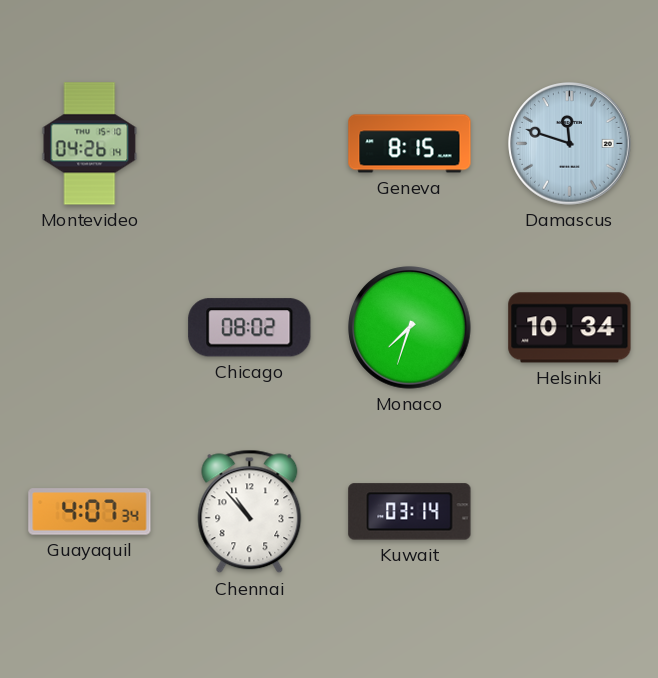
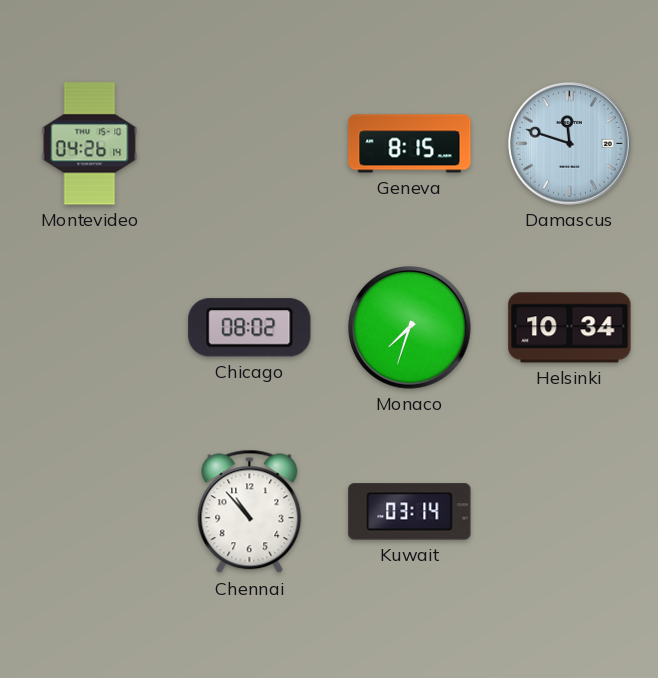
Guayaquil: 4:07 -> none (90, 512)
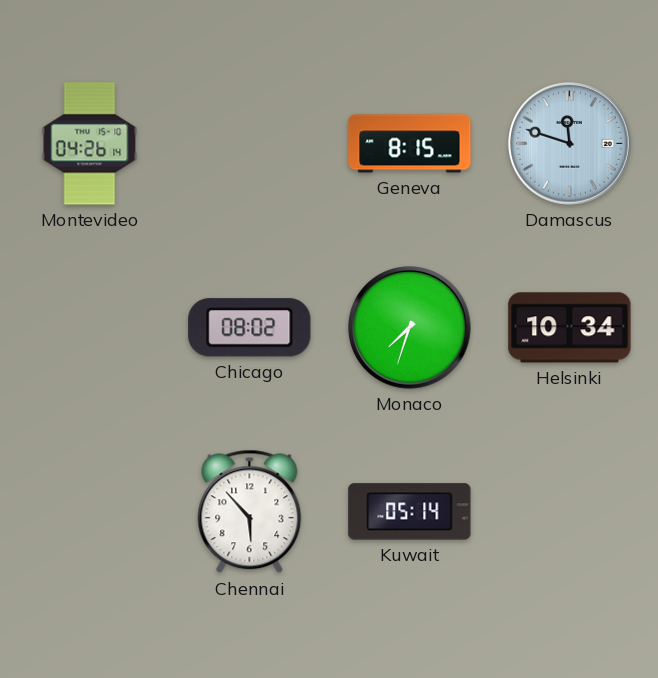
Chennai: 10:53 -> 5:53 (250, 512)
Kuwait: 03:14 -> 05:14 (410, 512)
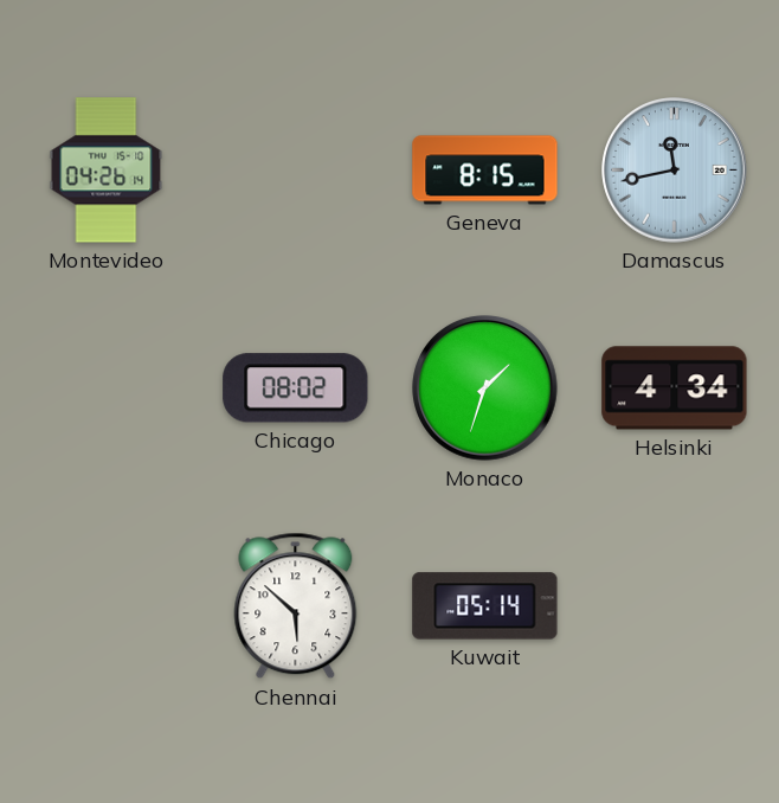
Damascus: 11:48 -> 11:43 (675, 171)
Monaco: 7:33 -> 1:33 (485, 388)
Helsinki: 10:34 -> 4:34 (675, 388)
Chennai: 5:53 -> 5:52 (296, 606)
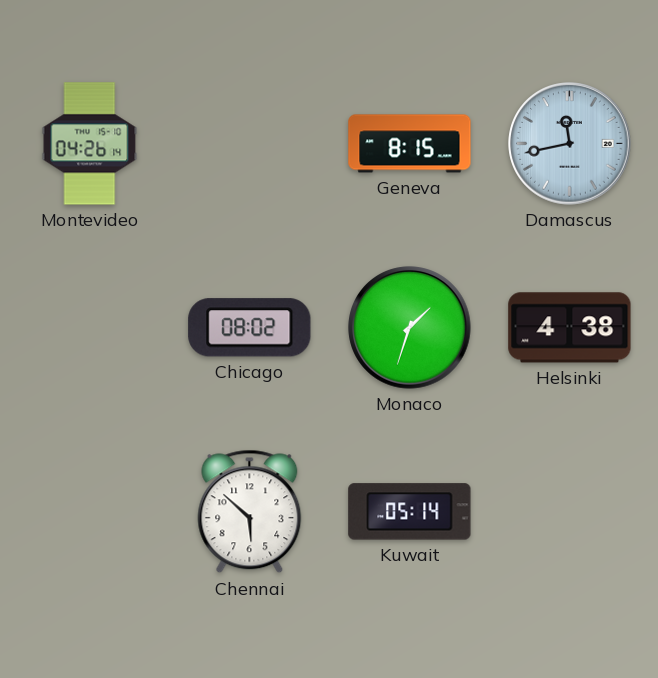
Helsinki: 4:34 -> 4:38 (570, 328)
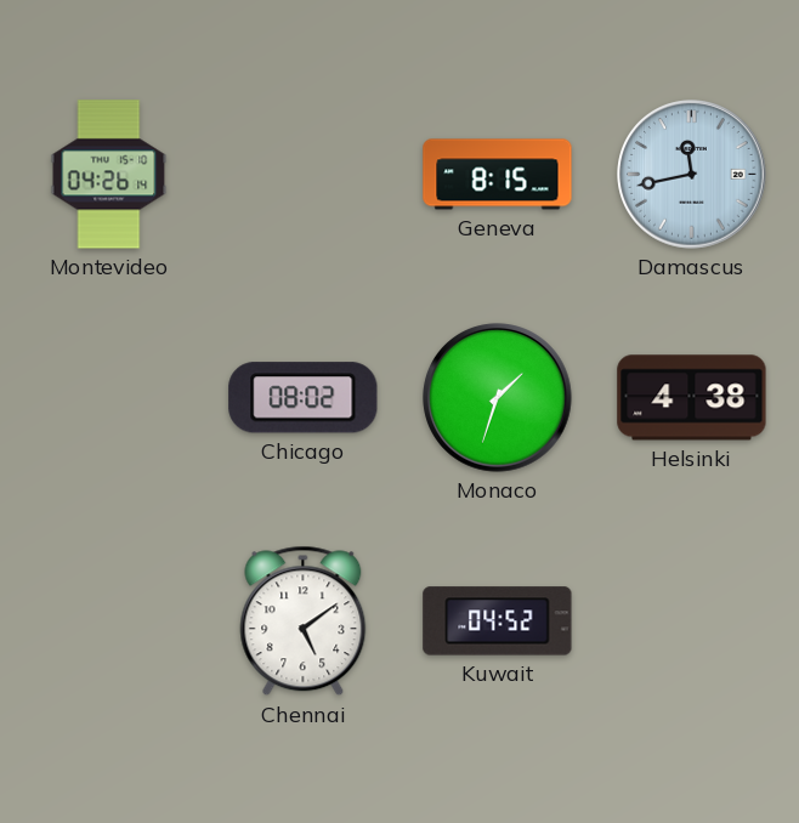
Chennai: 5:52 -> 5:09 (304, 621)
Kuwait: 05:14 -> 04:52 (498, 621)
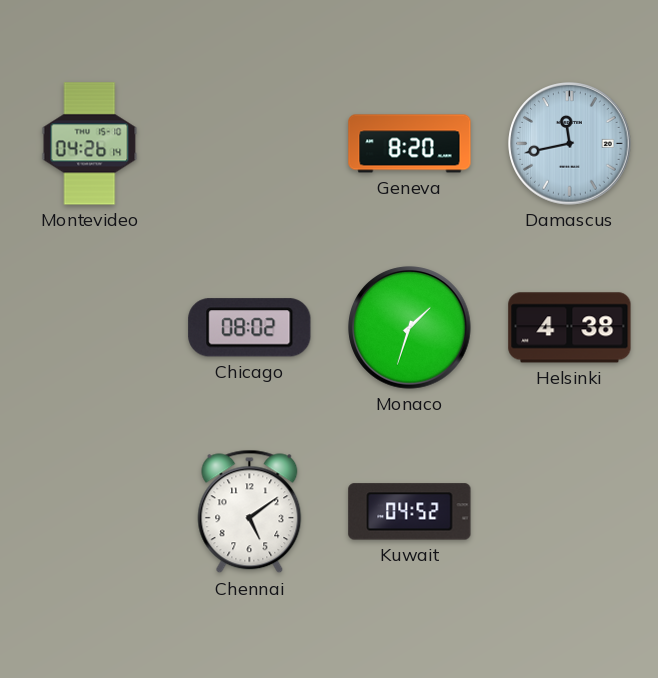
Geneva: 8:15 -> 8:20 (410, 144)
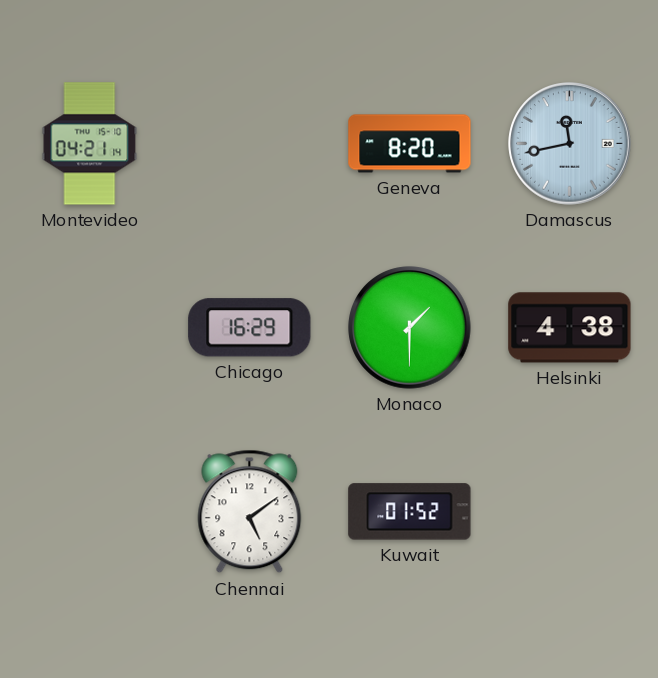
Montevideo: 04:26 -> 04:21 (90, 144)
Chicago: 08:02 -> 16:29 (250, 328)
Monaco: 1:33 -> 1:30 (410, 328)
Kuwait: 04:52 -> 01:52 (410, 512)
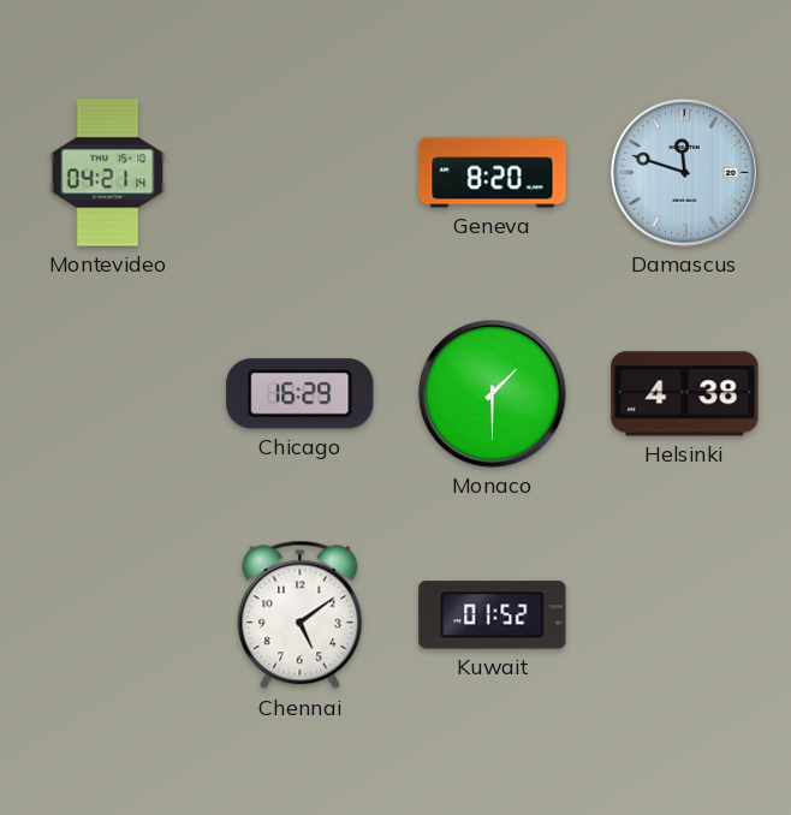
Damascus: 11:43 -> 11:48 (685, 173)
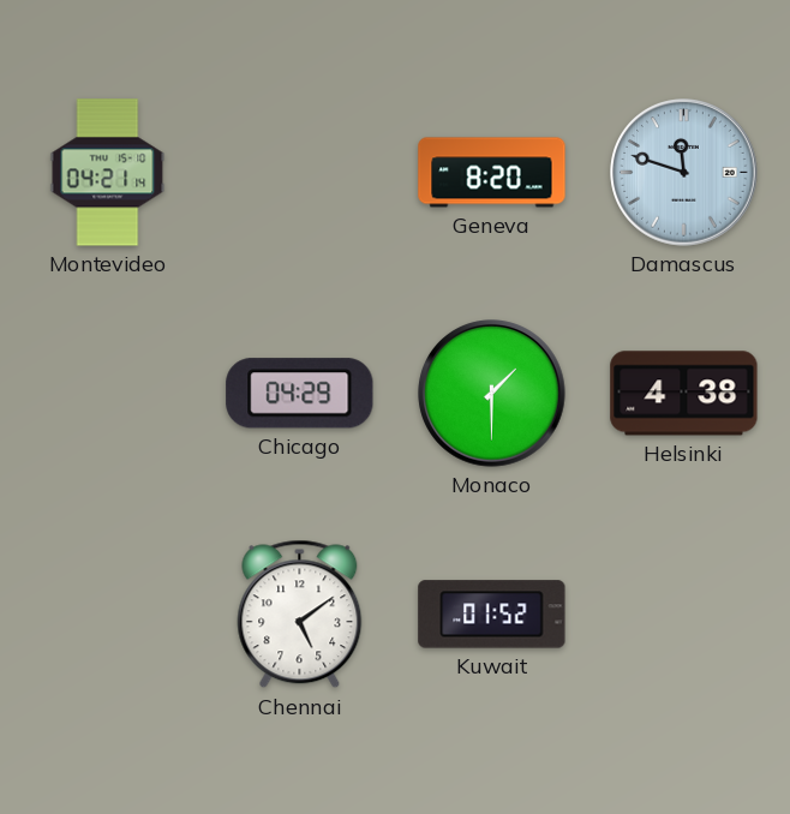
Chicago: 16:29 -> 04:29 (300, 394)
